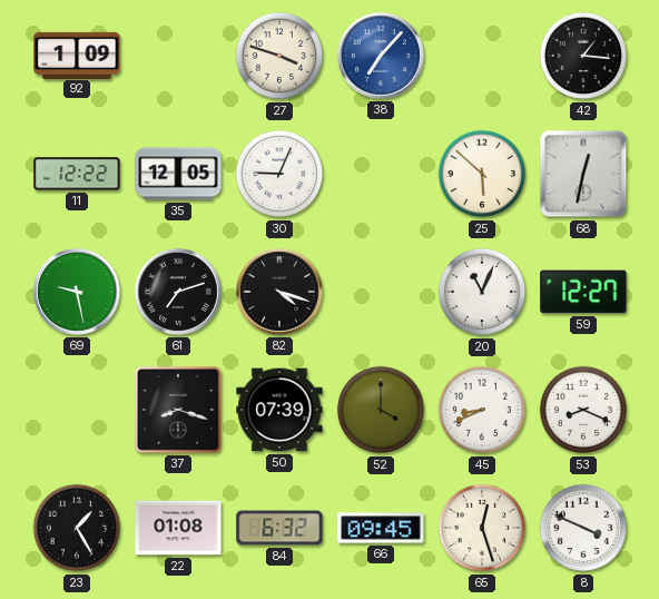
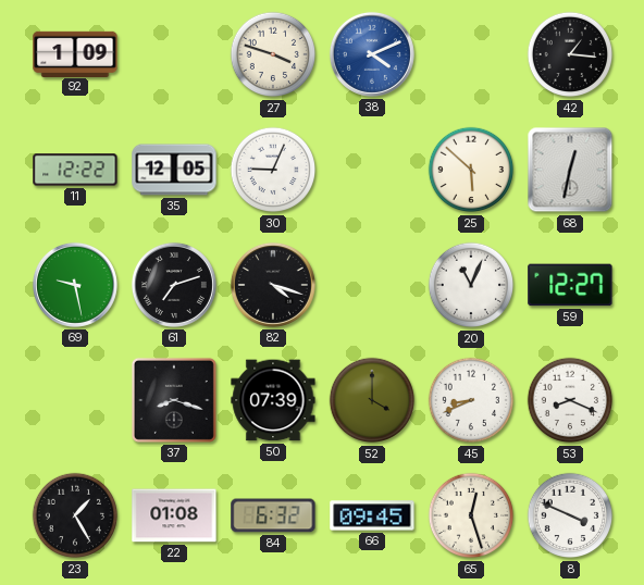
38: 7:07 -> 4:11 (372, 54)
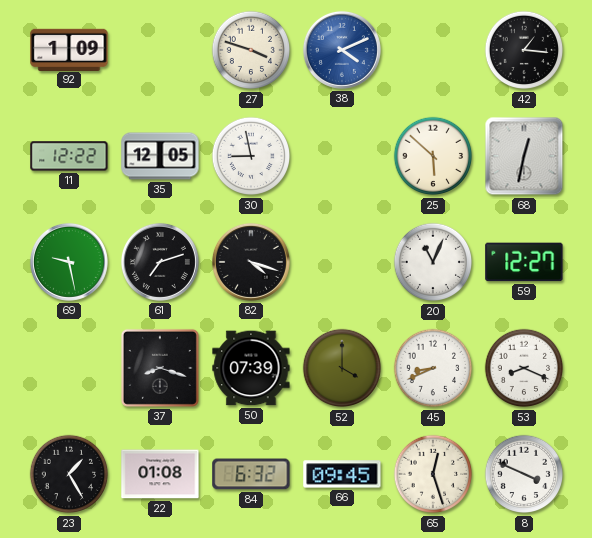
30: 9:04 -> 8:58 (251, 156)
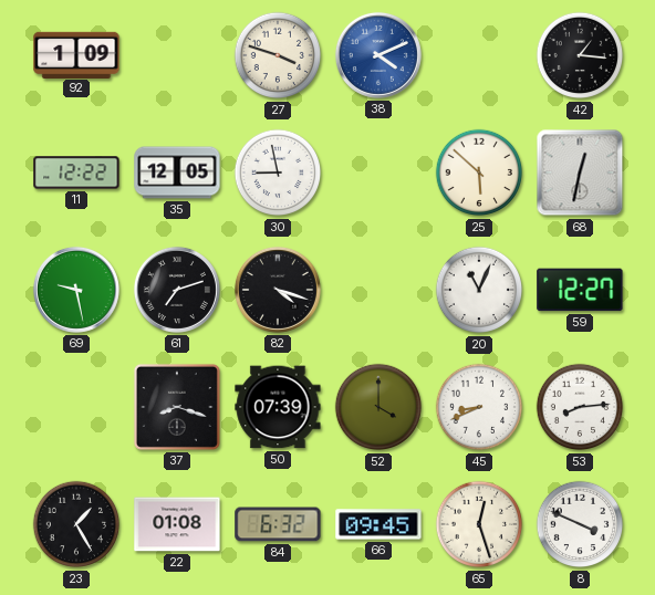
53: 8:19 -> 8:14 (580, 407)
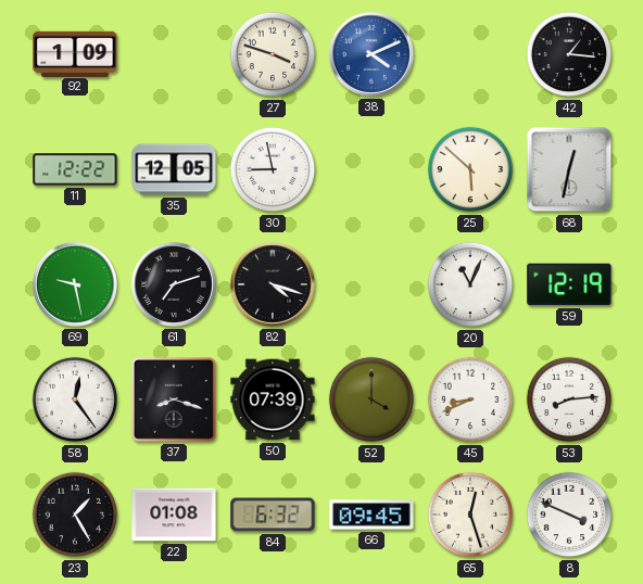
59: 12:27 -> 12:19 (569, 284)
58: none -> 12:24 (75, 399)
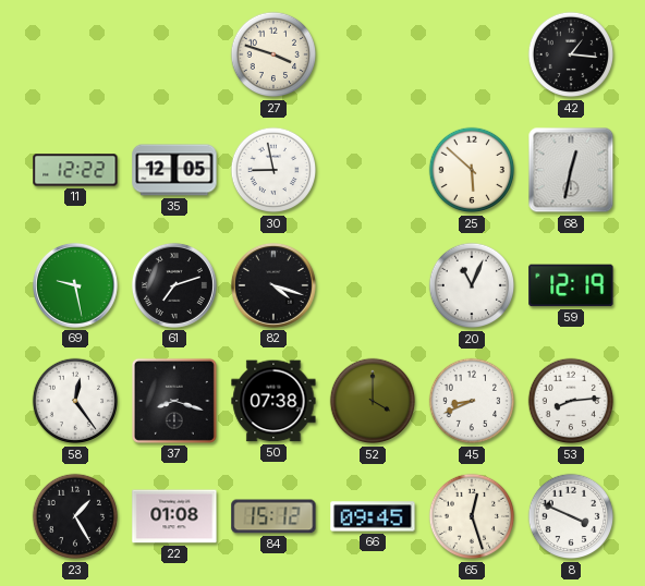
92: 1:09 -> none (75, 53)
38: 4:11 -> none (371, 54)
50: 07:39 -> 07:38 (273, 401)
84: 6:32 -> 15:12 (273, 516)
